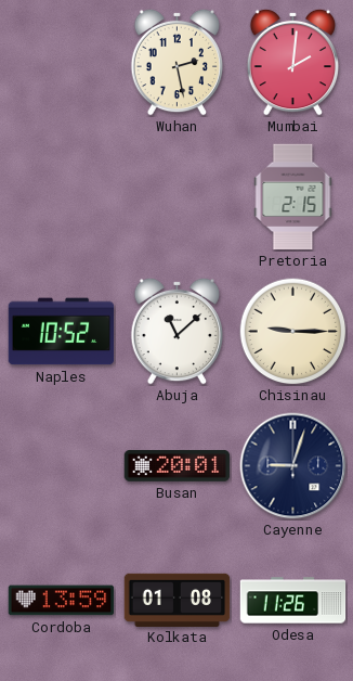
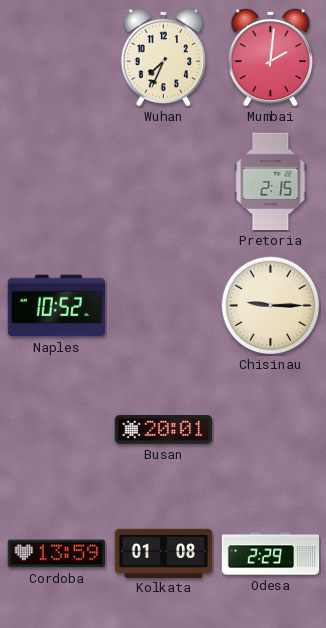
Wuhan: 2:28 -> 7:34 (163, 57)
Abuja: 11:08 -> none (176, 331)
Cayenne: 9:03 -> none (293, 466)
Odesa: 11:26 -> 2:29 (271, 554)
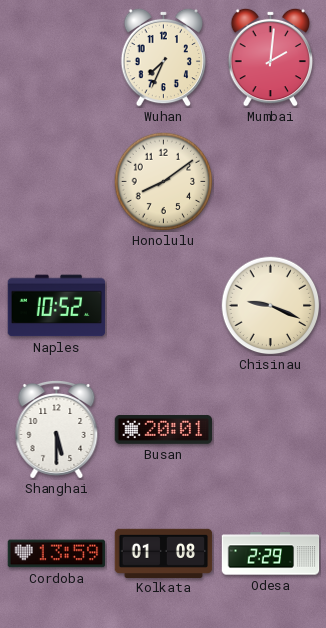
Honolulu: none -> 8:09 (164, 182)
Pretoria: 2:15 -> none (271, 182)
Chisinau: 9:15 -> 9:19 (271, 306)
Shanghai: none -> 5:30 (57, 430)
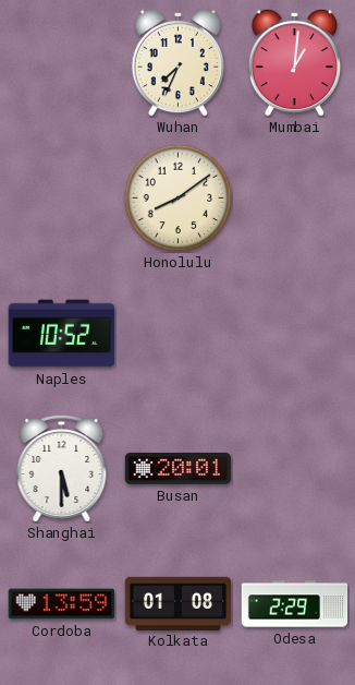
Mumbai: 2:01 -> 1:01 (294, 62)
Chisinau: 9:19 -> none (271, 306)
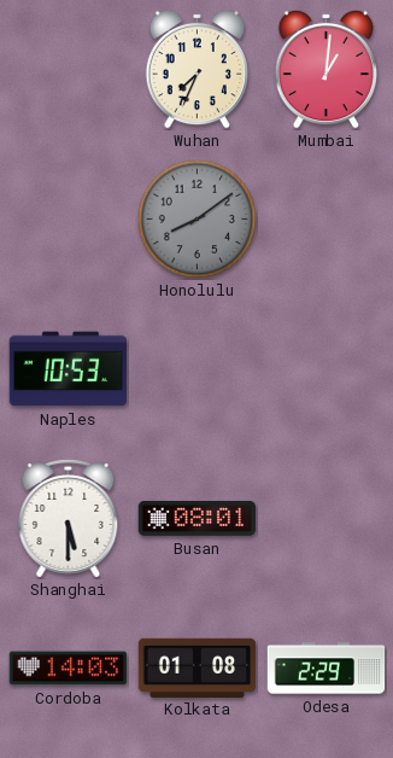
Honolulu dial: cream -> grey (198, 220)
Naples: 10:52 -> 10:53 (69, 369)
Busan: 20:01 -> 08:01 (198, 519)
Cordoba: 13:59 -> 14:03 (69, 669)
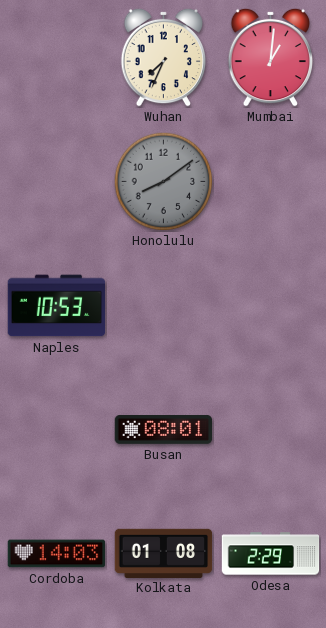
Shanghai: 5:30 -> none (69, 519)
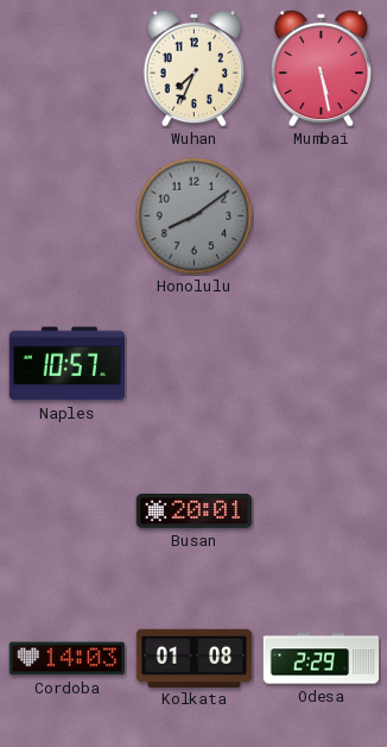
Mumbai: 1:01 -> 5:28 (321, 68)
Naples: 10:53 -> 10:57 (68, 364)
Busan: 08:01 -> 20:01 (195, 511)
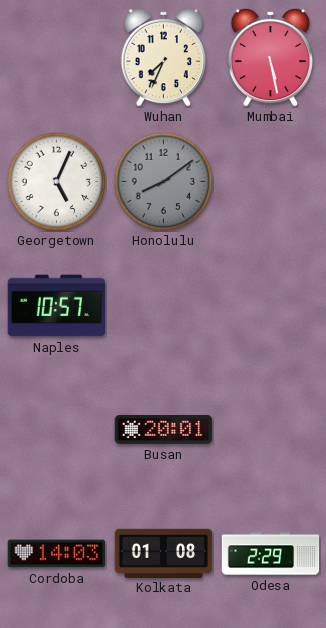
Georgetown: none -> 5:04 (57, 182)
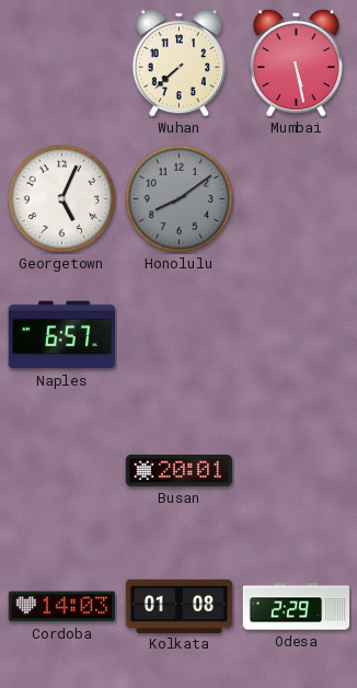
Wuhan: 7:34 -> 7:38 (178, 62)
Naples: 10:57 -> 6:57 (62, 335)
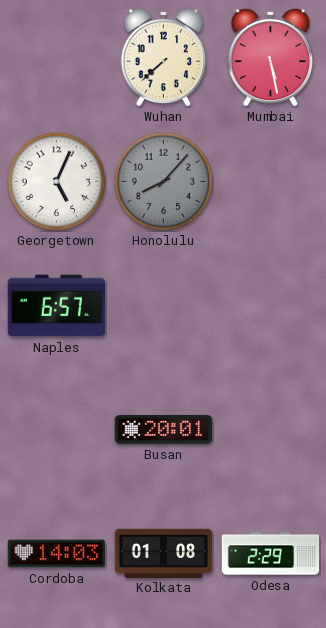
Honolulu: 8:09 -> 8:07 (164, 182)
